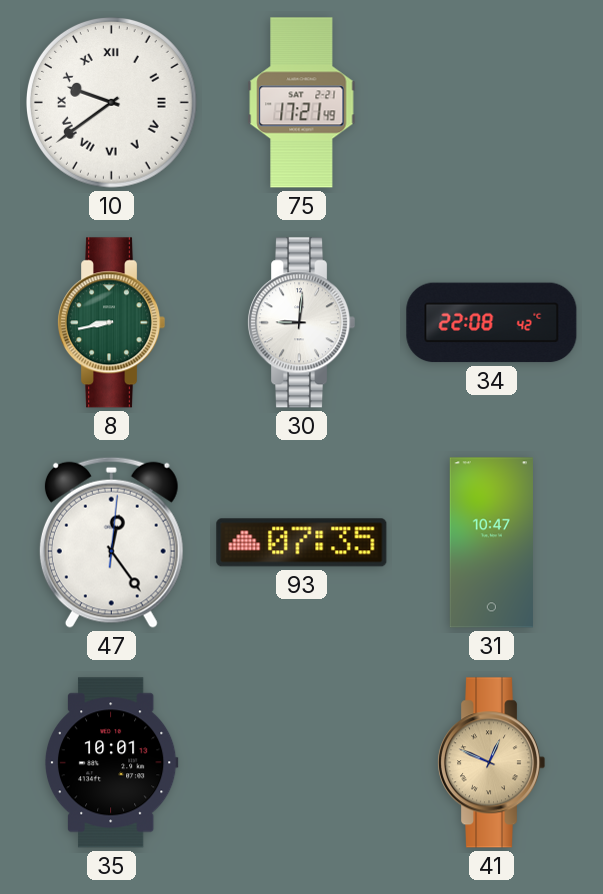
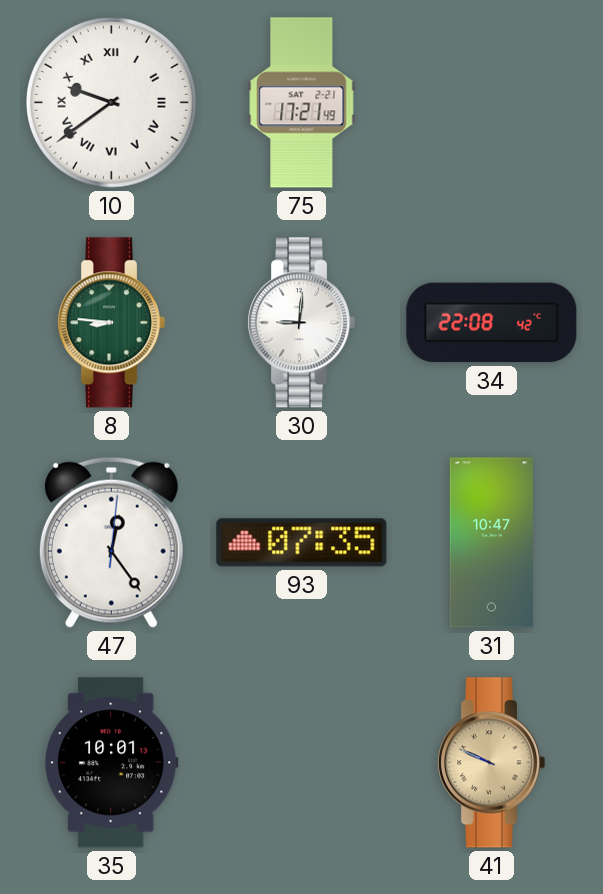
8: 8:43 -> 8:46 (112, 323)
41: 12:49 -> 9:49 (492, 763)
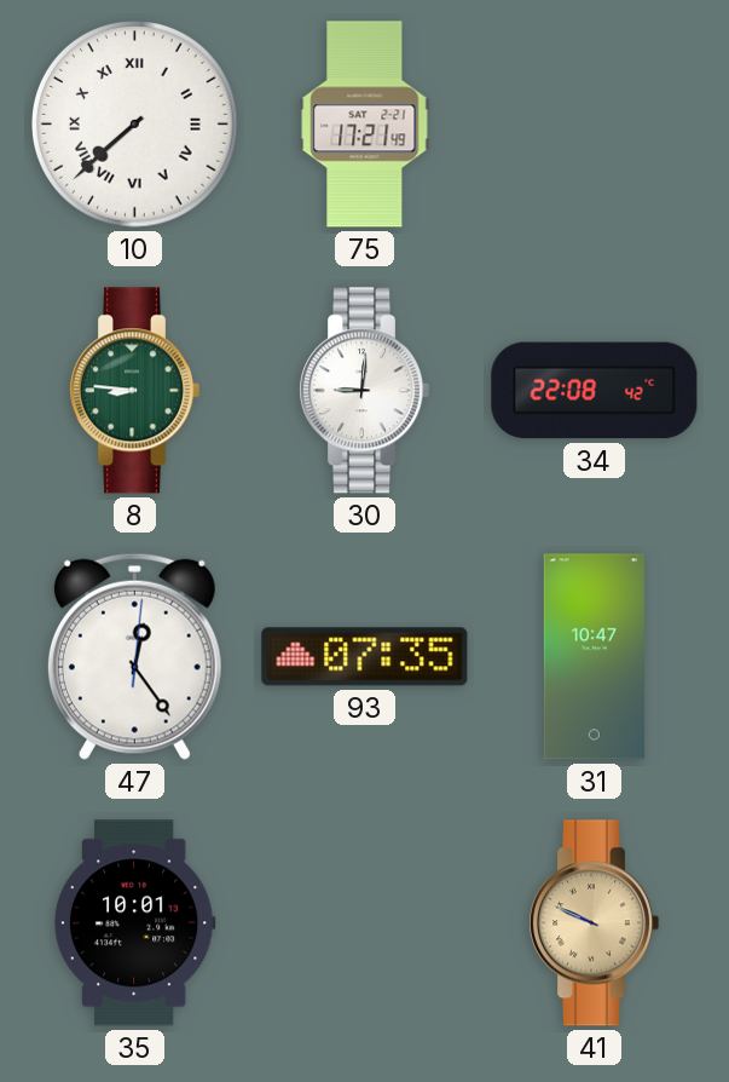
10: 9:39 -> 7:38 (135, 125)
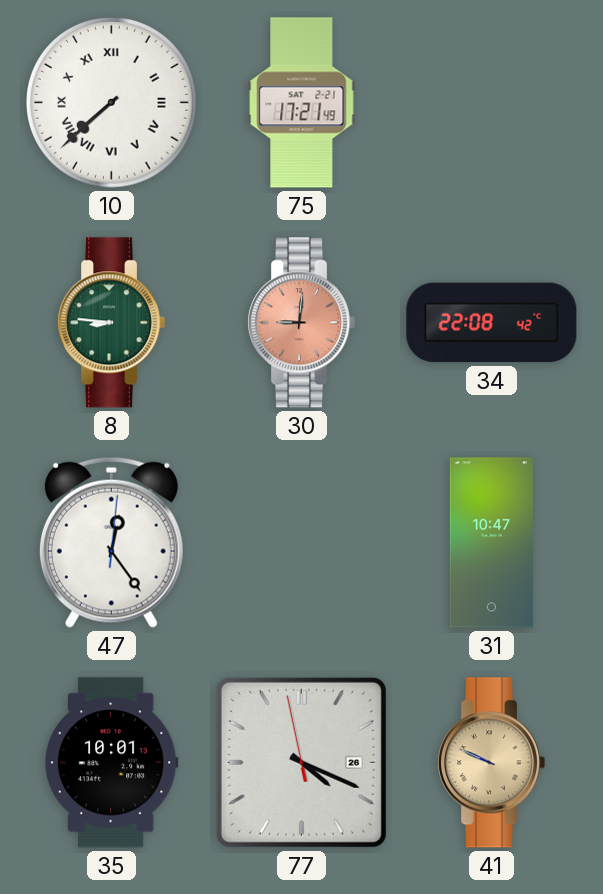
30 dial: white -> salmon (302, 323)
93: 07:35 -> none (365, 657)
77: none -> 4:18 (301, 762)
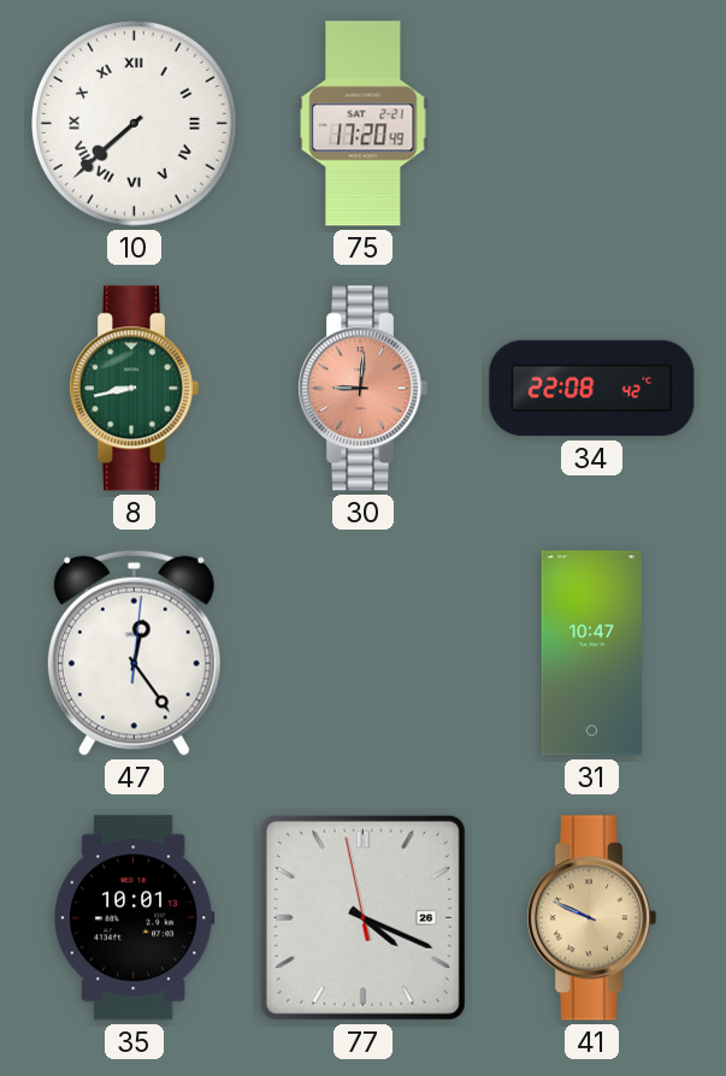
75: 17:21 -> 17:20 (364, 124)
8: 8:46 -> 8:43 (135, 389)
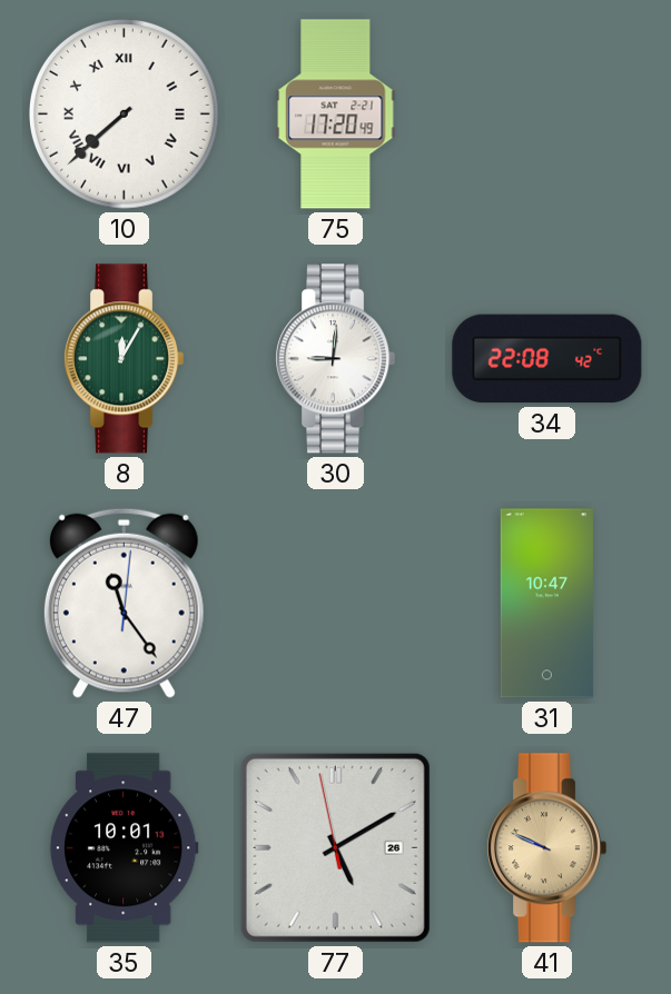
8: 8:43 -> 12:05 (125, 359)
30 dial: salmon -> white (336, 359)
47: 12:24 -> 11:24 (124, 603)
77: 4:18 -> 5:09 (335, 847)
